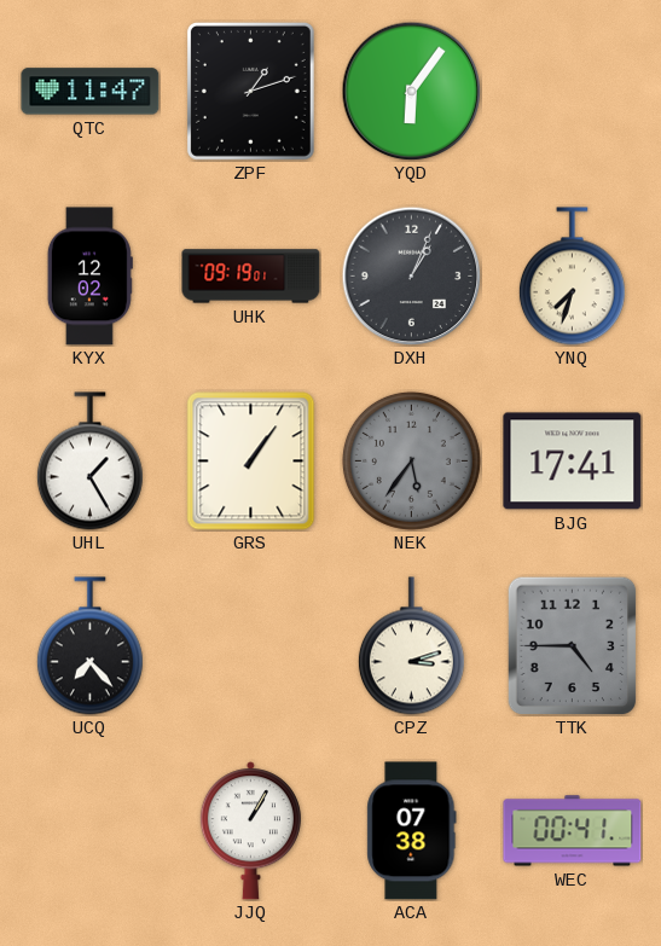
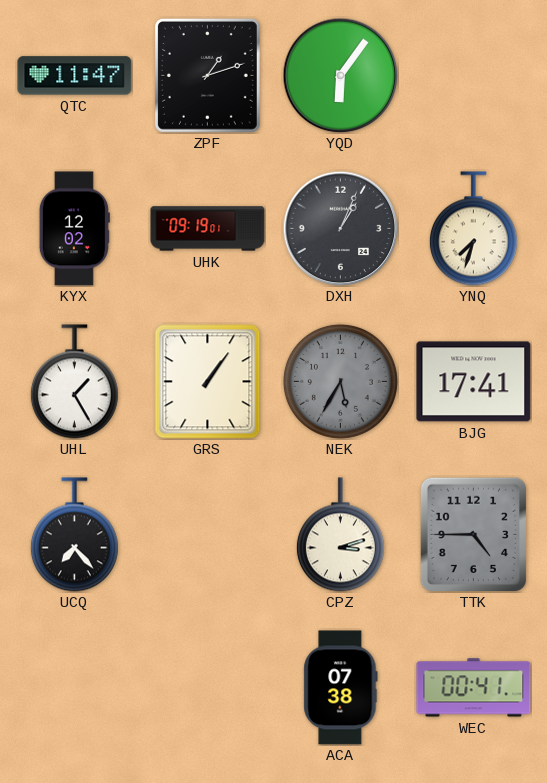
NEK: 5:36 -> 5:35 (340, 381)
JJQ: 1:05 -> none (250, 831)
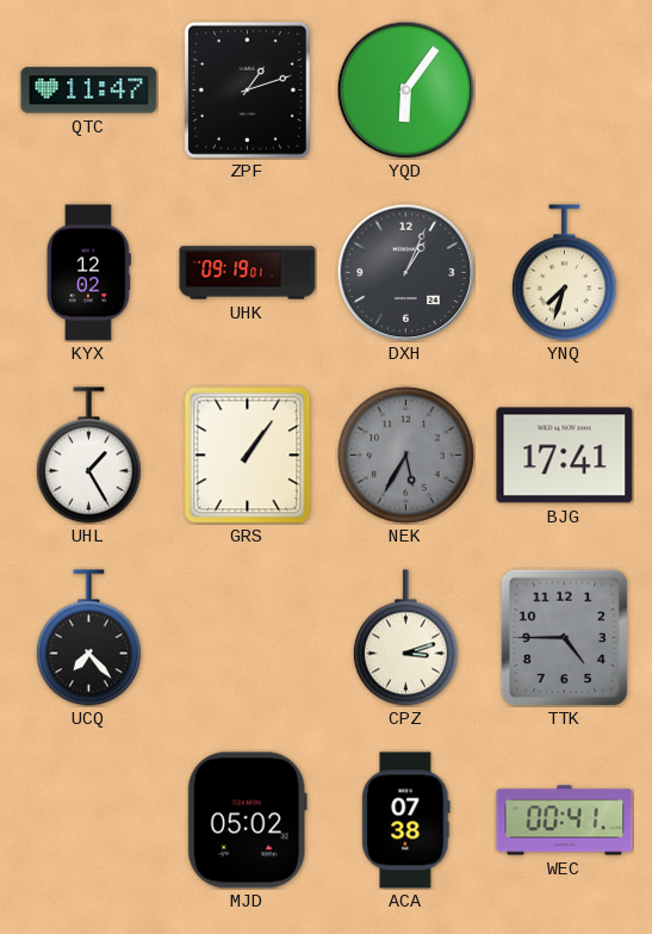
MJD: none -> 05:02 (247, 821)
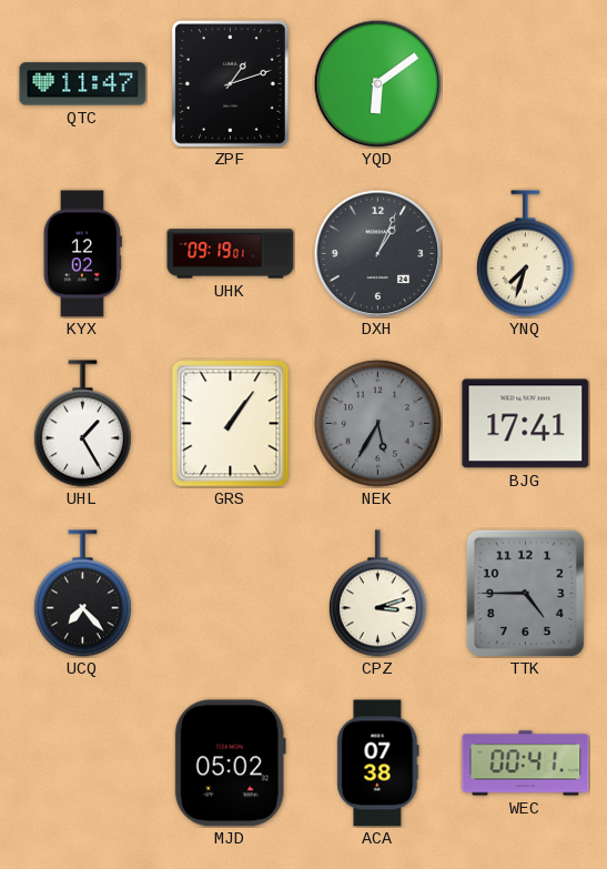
YQD: 6:06 -> 6:09 (377, 83)
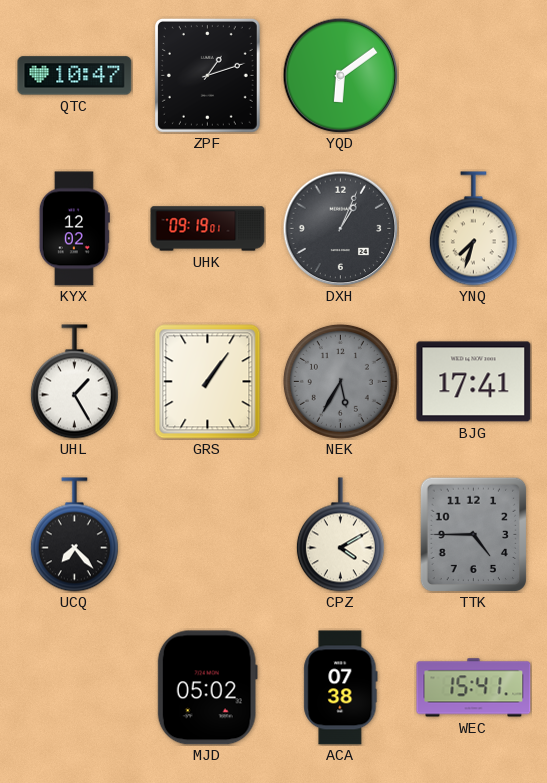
QTC: 11:47 -> 10:47 (75, 76)
CPZ: 3:12 -> 4:10 (340, 535)
WEC: 00:41 -> 15:41 (474, 688)
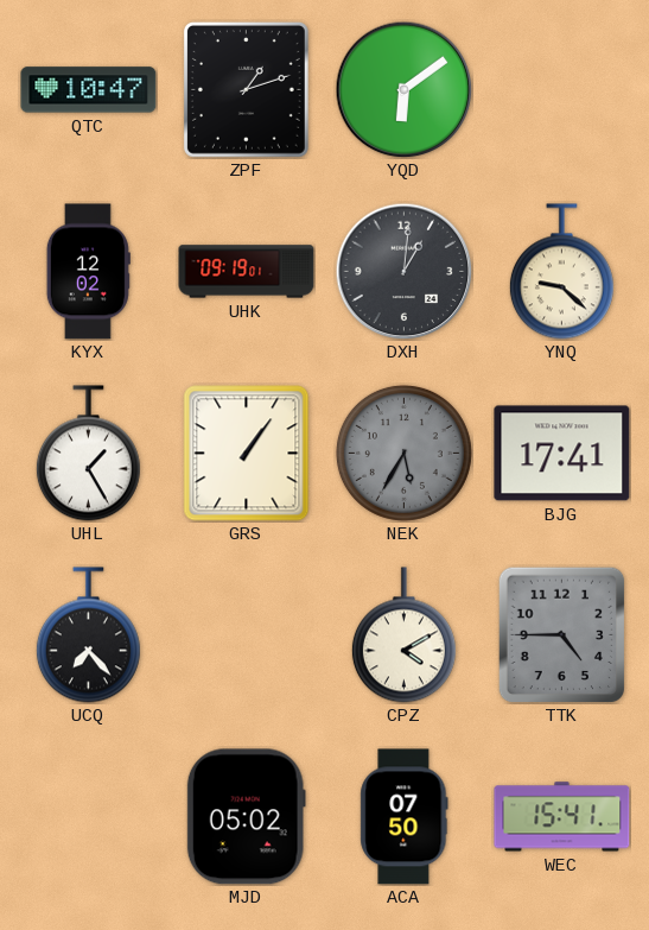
DXH: 1:04 -> 1:01 (403, 271)
YNQ: 7:33 -> 9:22 (561, 272)
ACA: 07:38 -> 07:50 (405, 817)
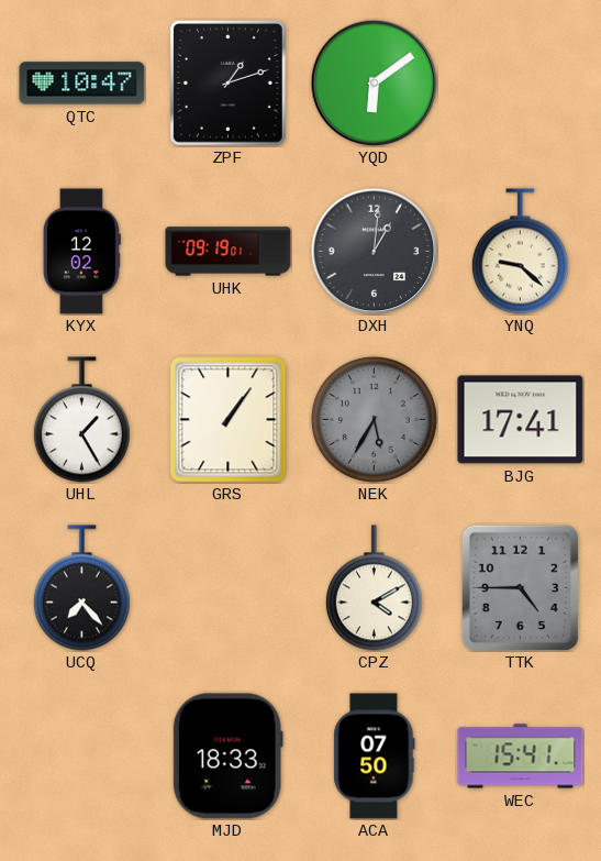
MJD: 05:02 -> 18:33 (227, 757)
